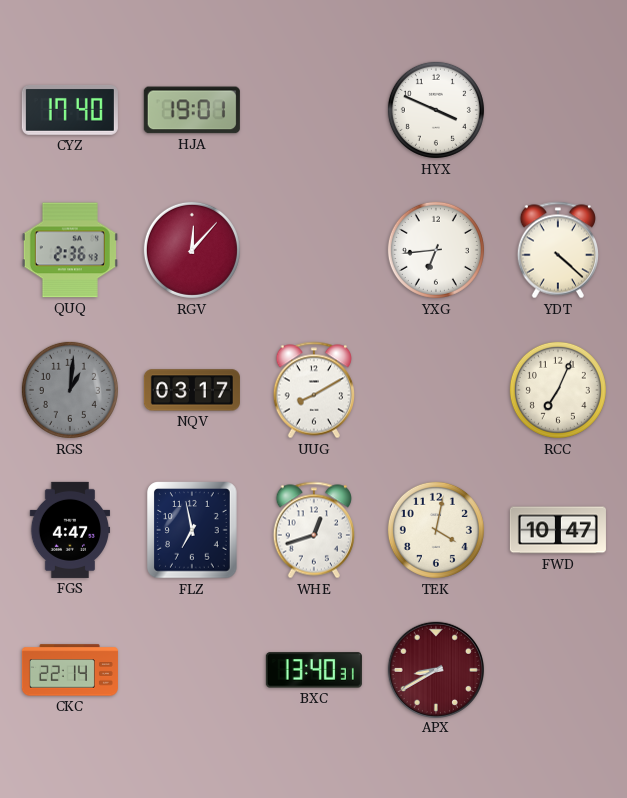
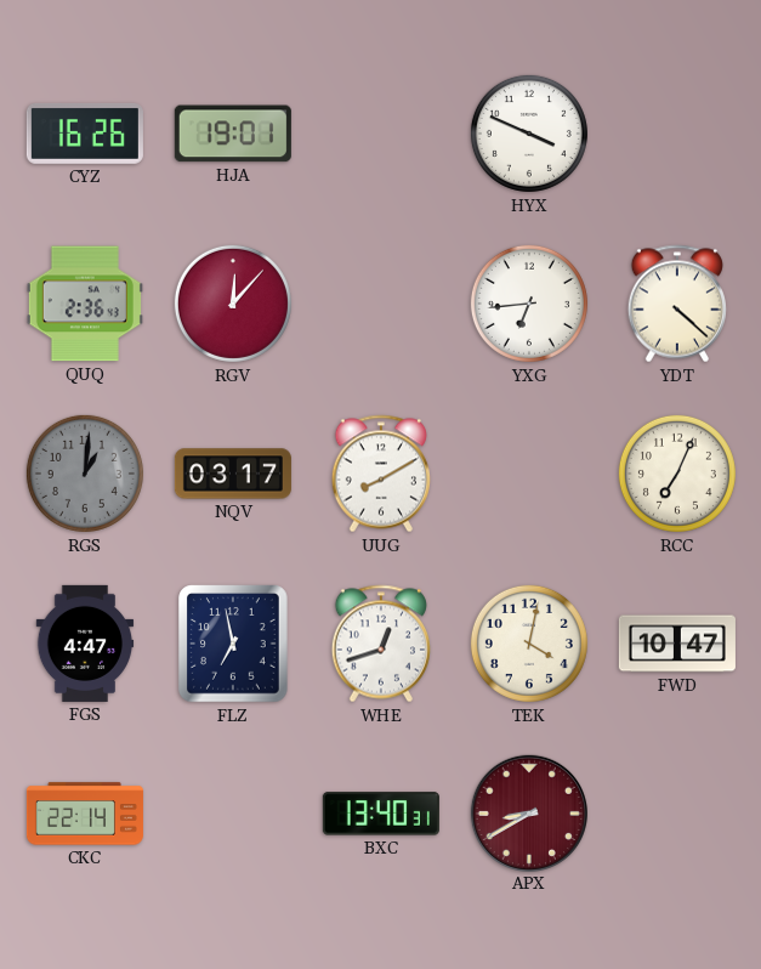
CYZ: 17:40 -> 16:26 (85, 134)
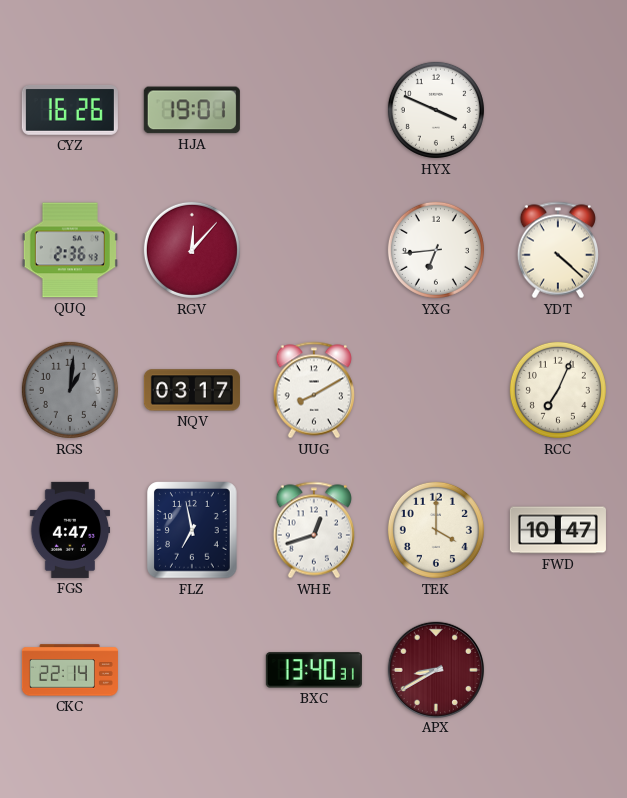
TEK: 4:02 -> 4:00 (436, 530)
